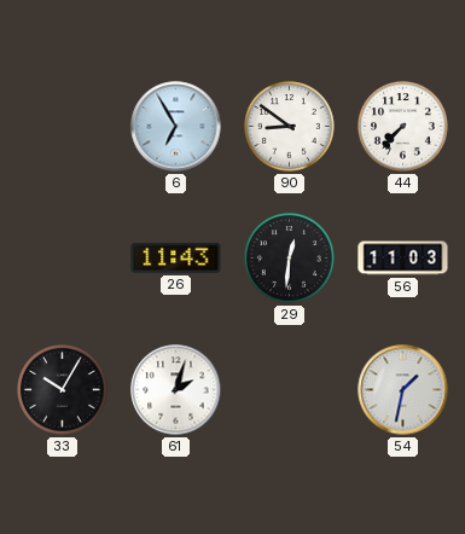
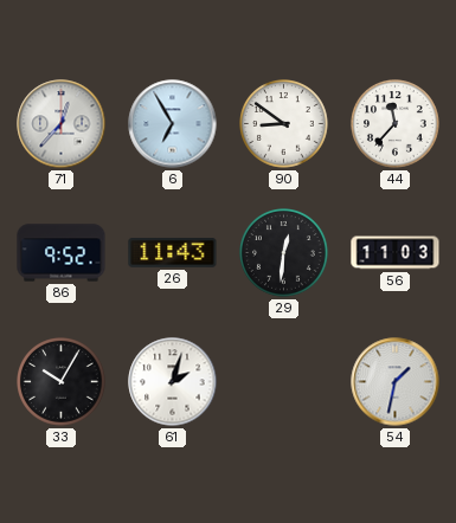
71: none -> 12:37 (62, 124)
44: 7:37 -> 11:37 (396, 124)
86: none -> 9:52 (62, 253)
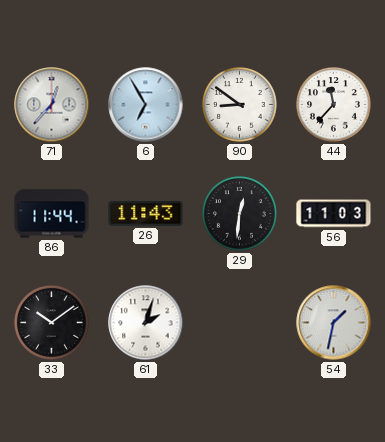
86: 9:52 -> 11:44 (52, 214)
33: 10:05 -> 10:09 (52, 323)
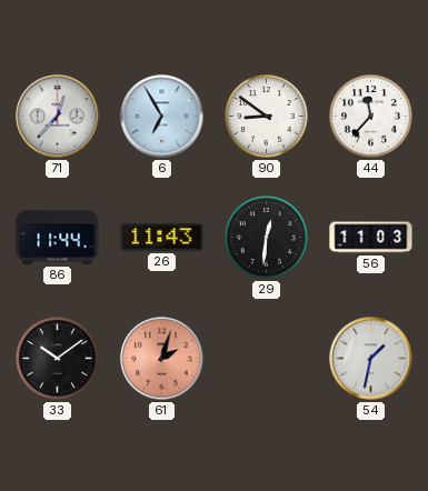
61 dial: white -> salmon (162, 359)
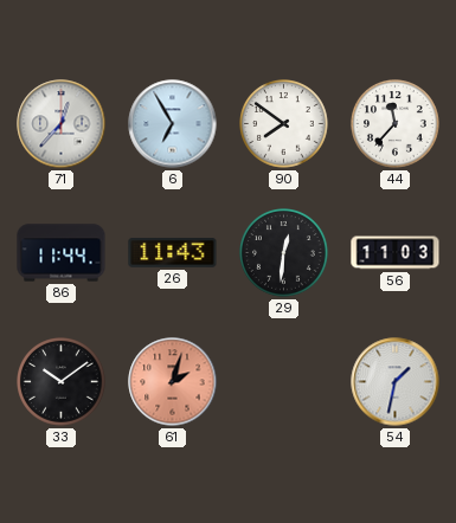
90: 8:51 -> 7:51 (284, 124)
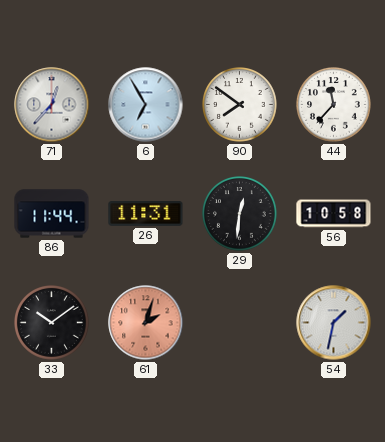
26: 11:43 -> 11:31 (146, 214)
56: 11:03 -> 10:58 (334, 214)
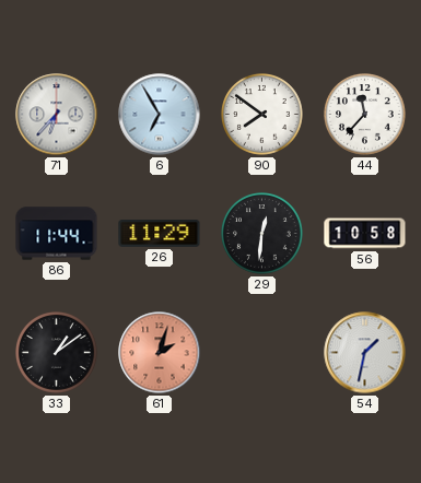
71: 12:37 -> 6:37 (57, 115)
26: 11:31 -> 11:29 (160, 234)
33: 10:09 -> 1:09 (57, 353)
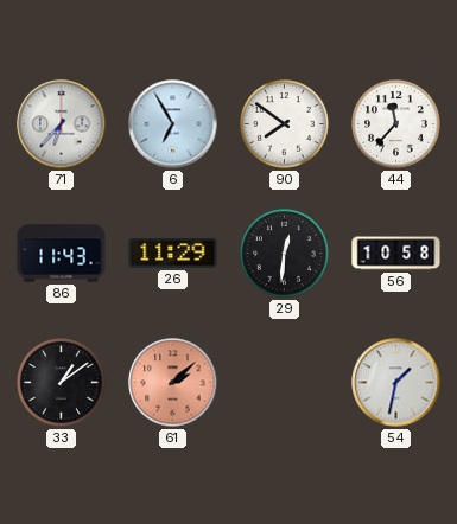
86: 11:44 -> 11:43 (62, 254)
61: 2:03 -> 2:08 (173, 383)
